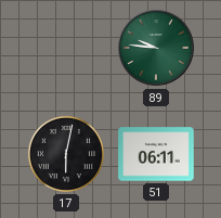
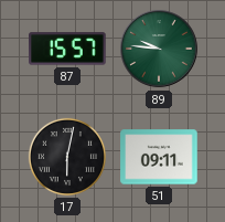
87: none -> 15:57 (68, 49)
51: 06:11 -> 09:11 (159, 157)
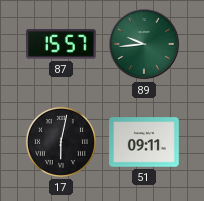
89: 9:46 -> 9:44 (144, 44)
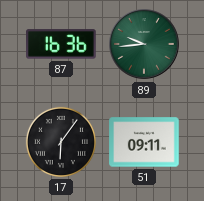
87: 15:57 -> 16:36 (62, 44)
17: 6:02 -> 6:06 (61, 142)
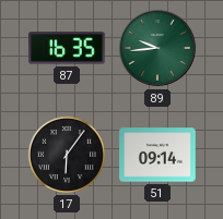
87: 16:36 -> 16:35 (68, 48)
51: 09:11 -> 09:14 (157, 155)
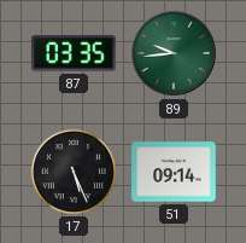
87: 16:35 -> 03:35 (75, 53)
17: 6:06 -> 5:26 (74, 172)
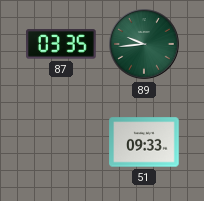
17: 5:26 -> none (74, 172)
51: 09:14 -> 09:33 (144, 142)
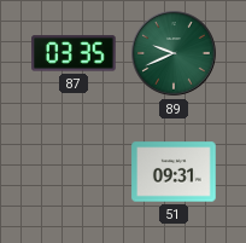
89: 9:44 -> 9:41 (174, 53)
51: 09:33 -> 09:31 (174, 172)
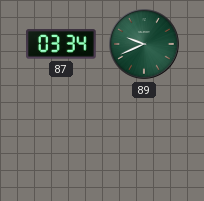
87: 03:35 -> 03:34 (62, 44)
51: 09:31 -> none (174, 172)
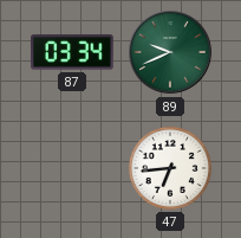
47: none -> 6:44 (170, 168)
